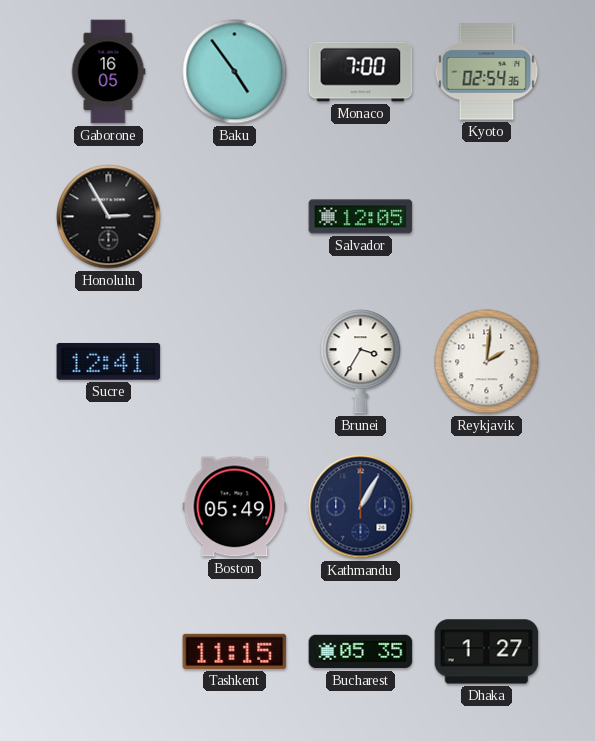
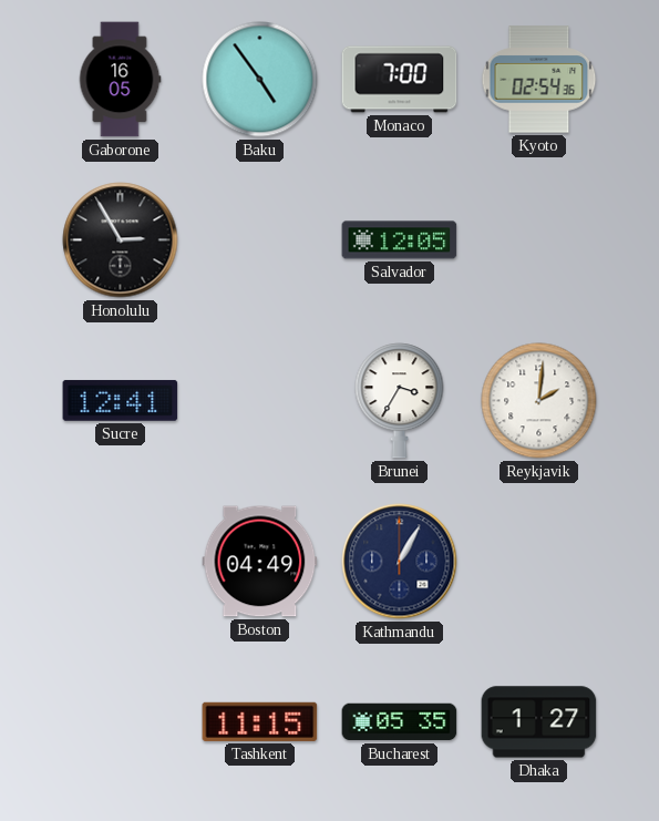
Boston: 05:49 -> 04:49 (260, 562)
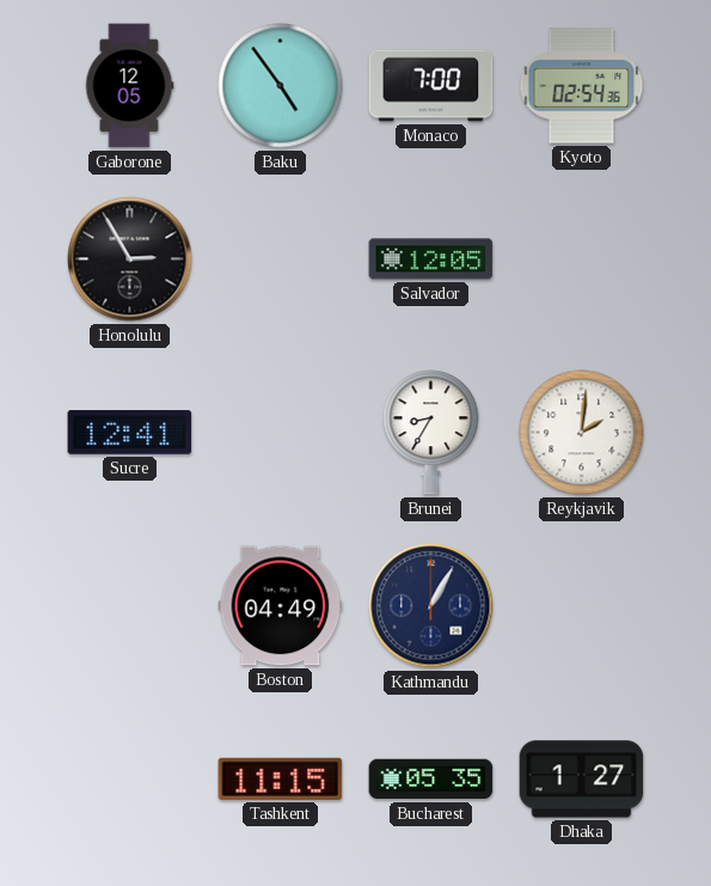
Gaborone: 16:05 -> 12:05 (129, 86)
Brunei: 3:35 -> 8:35 (431, 433)
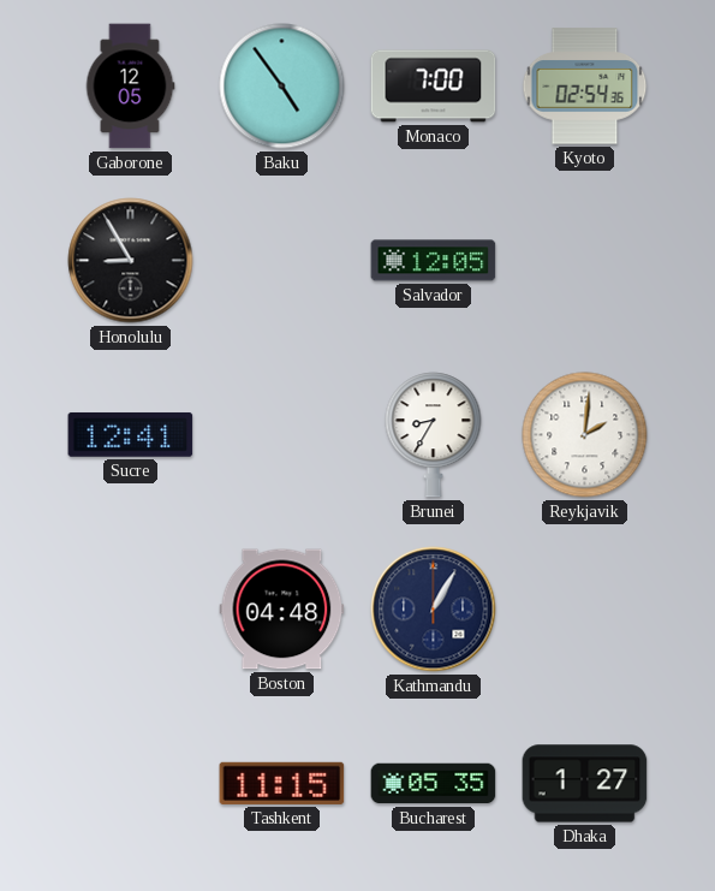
Honolulu: 2:55 -> 8:55 (131, 261)
Boston: 04:49 -> 04:48 (282, 610)
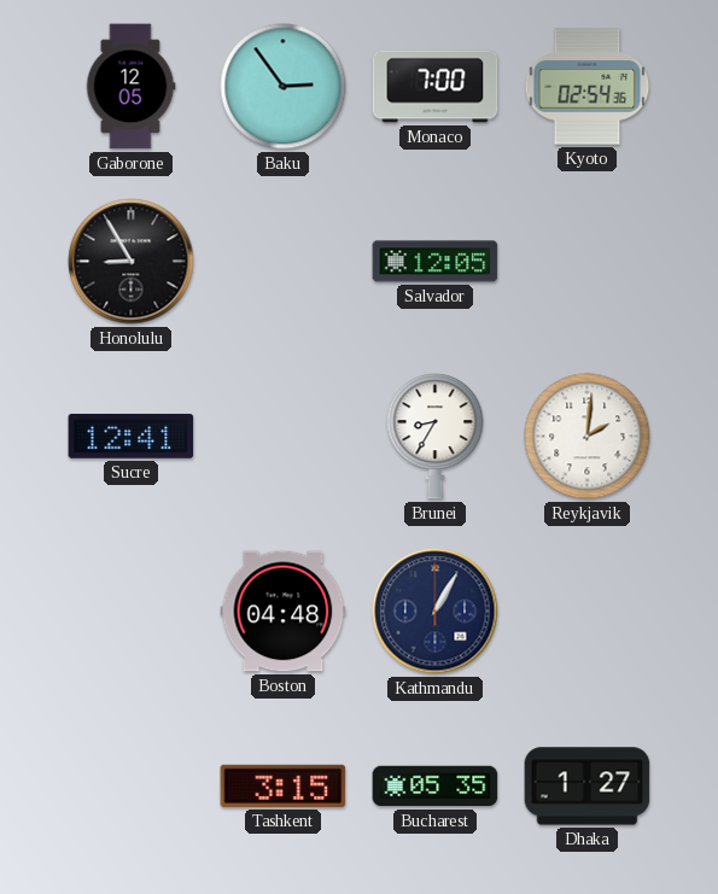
Baku: 4:54 -> 2:54 (284, 87)
Tashkent: 11:15 -> 3:15 (284, 785)
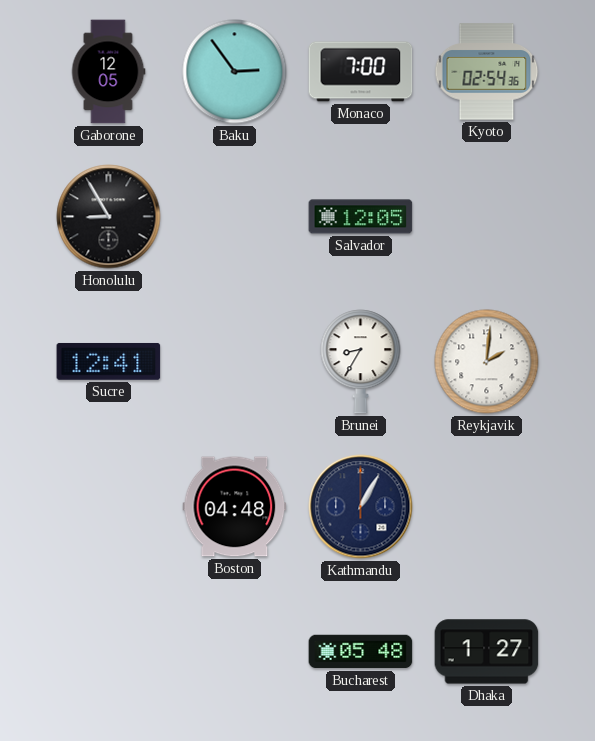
Tashkent: 3:15 -> none (284, 785)
Bucharest: 05:35 -> 05:48 (361, 652)
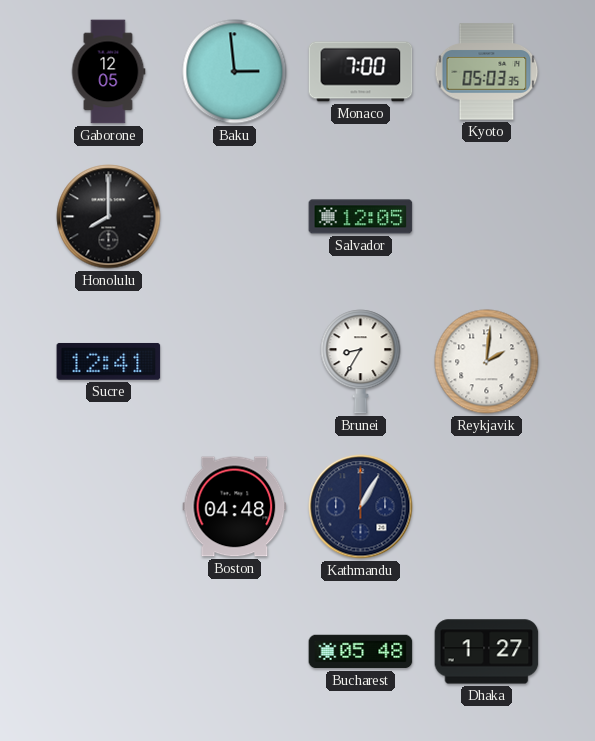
Baku: 2:54 -> 2:59 (235, 72)
Kyoto: 02:54 -> 05:03 (487, 72)
Honolulu: 8:55 -> 8:00 (109, 217)
